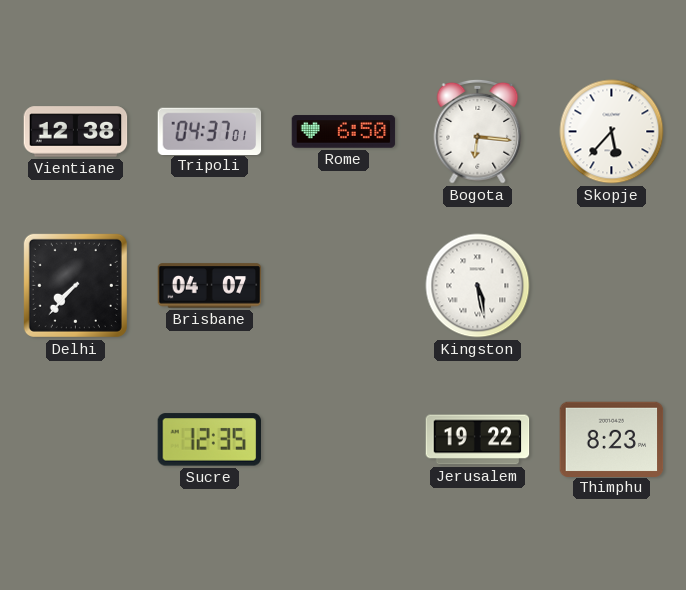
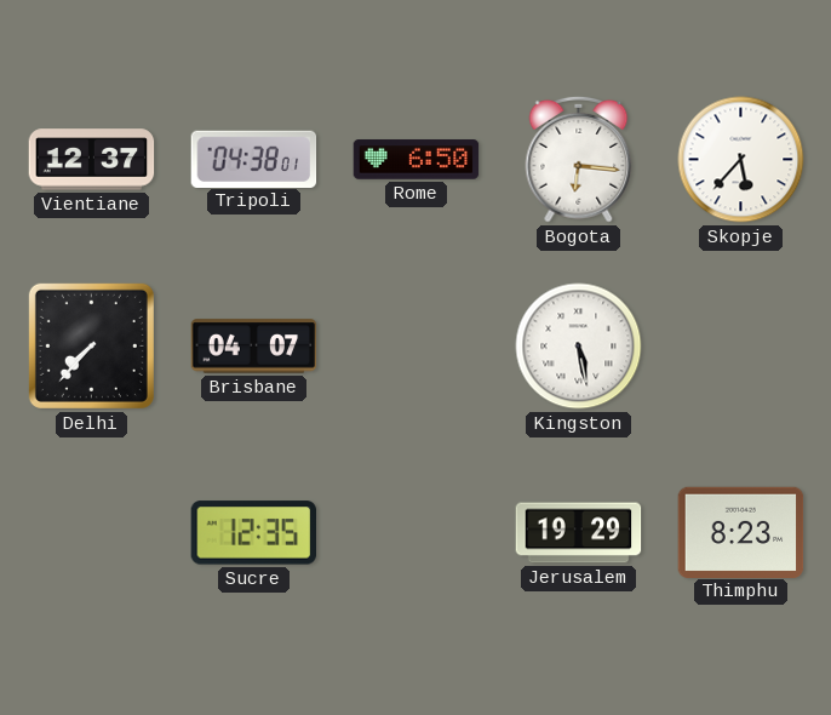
Vientiane: 12:38 -> 12:37 (92, 160)
Tripoli: 04:37 -> 04:38 (254, 159)
Jerusalem: 19:22 -> 19:29 (579, 533)
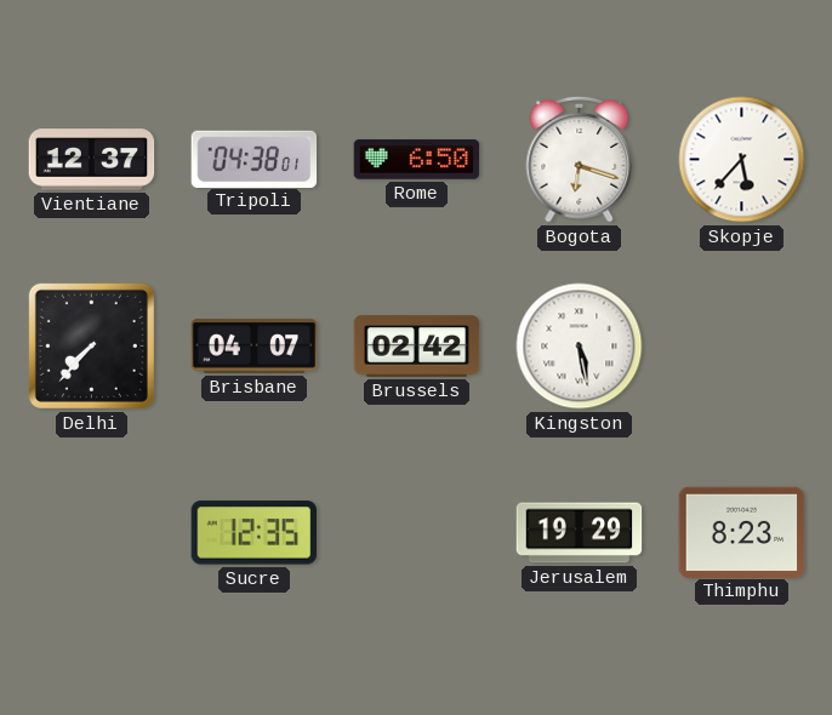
Bogota: 6:16 -> 6:18 (580, 159)
Brussels: none -> 02:42 (417, 347)
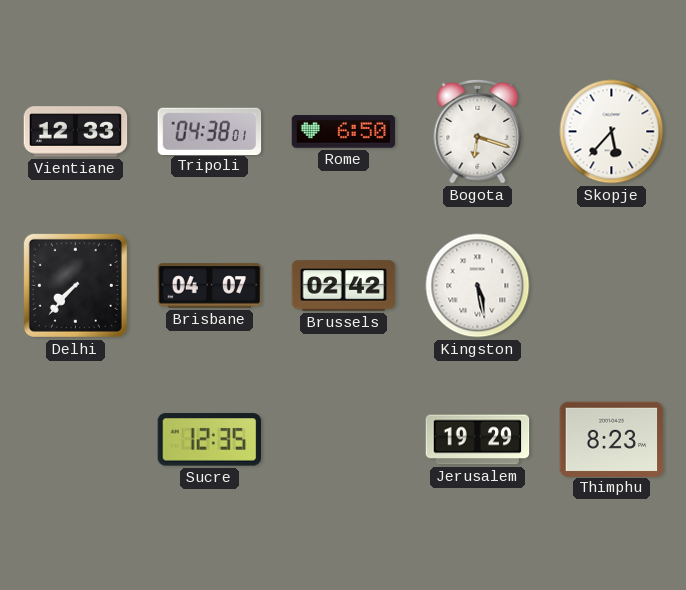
Vientiane: 12:37 -> 12:33 (76, 132)
